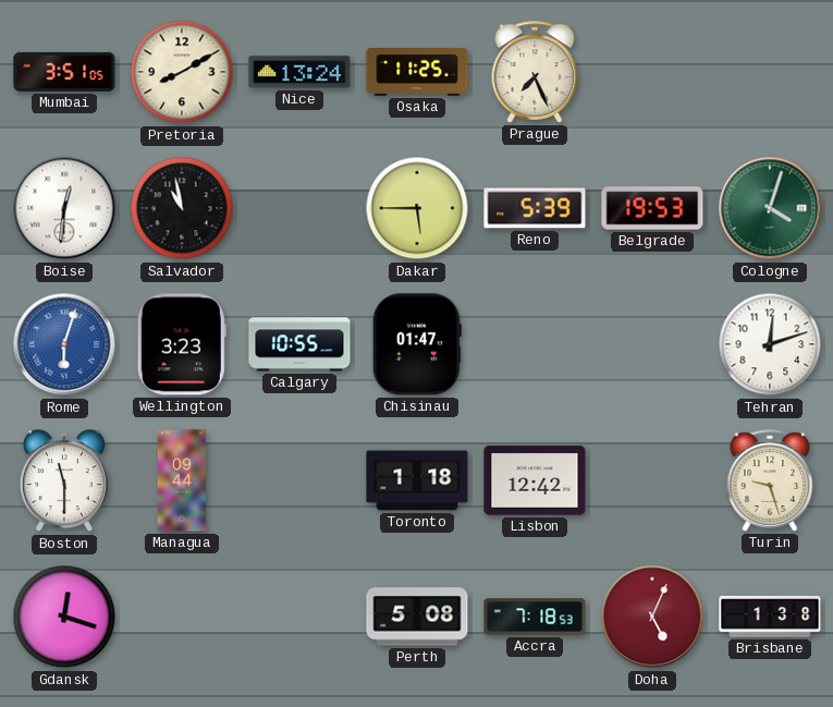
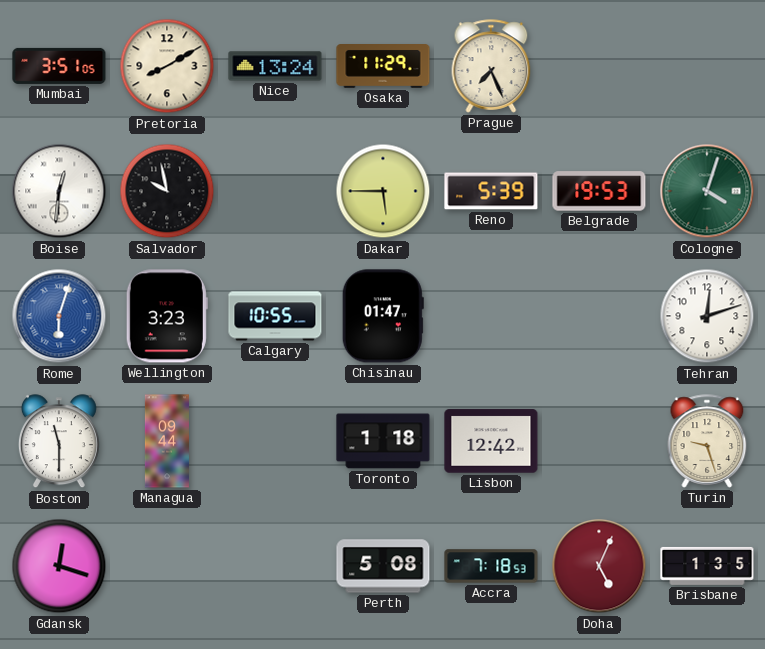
Osaka: 11:25 -> 11:29 (383, 67)
Salvador: 10:58 -> 9:58 (167, 191)
Brisbane: 1:38 -> 1:35 (707, 566)
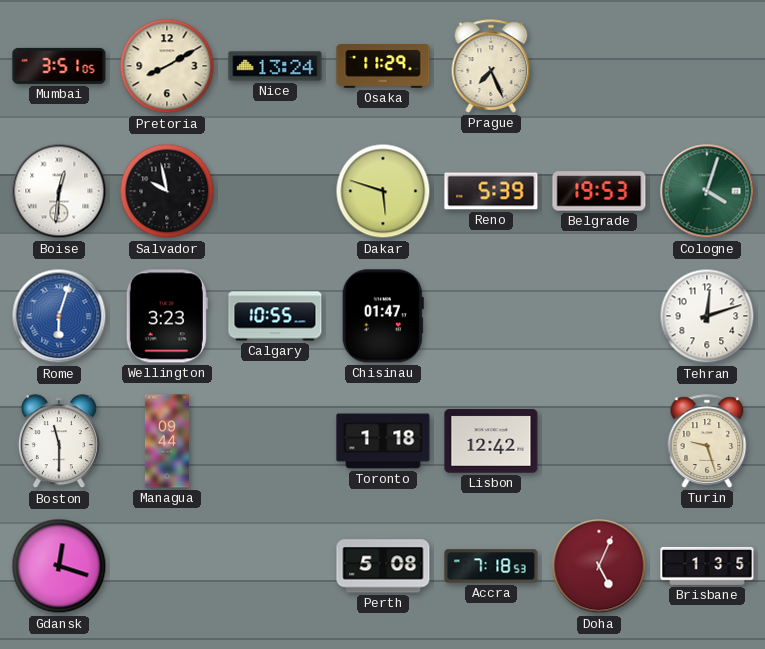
Dakar: 5:45 -> 5:48 (383, 191)
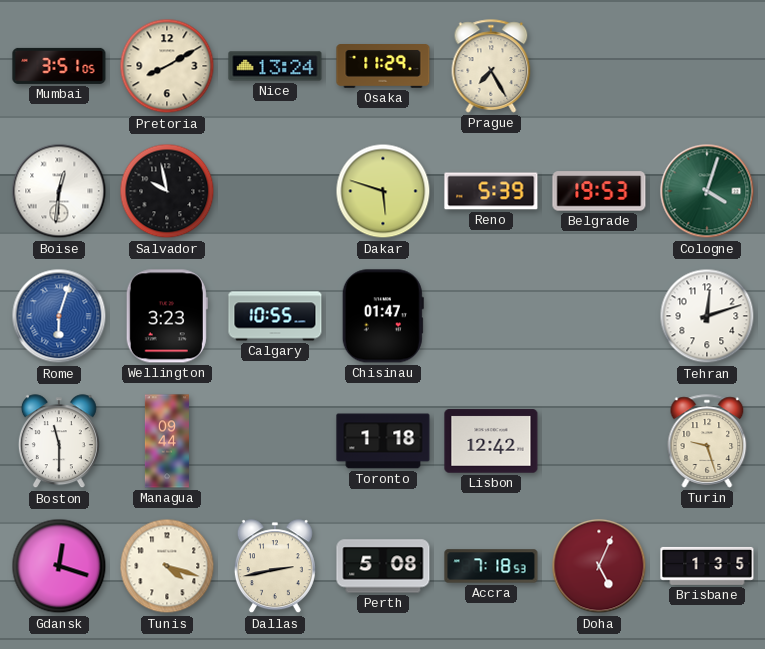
Prague: 7:26 -> 7:25 (491, 66)
Tunis: none -> 4:18 (167, 566)
Dallas: none -> 2:43 (275, 567)
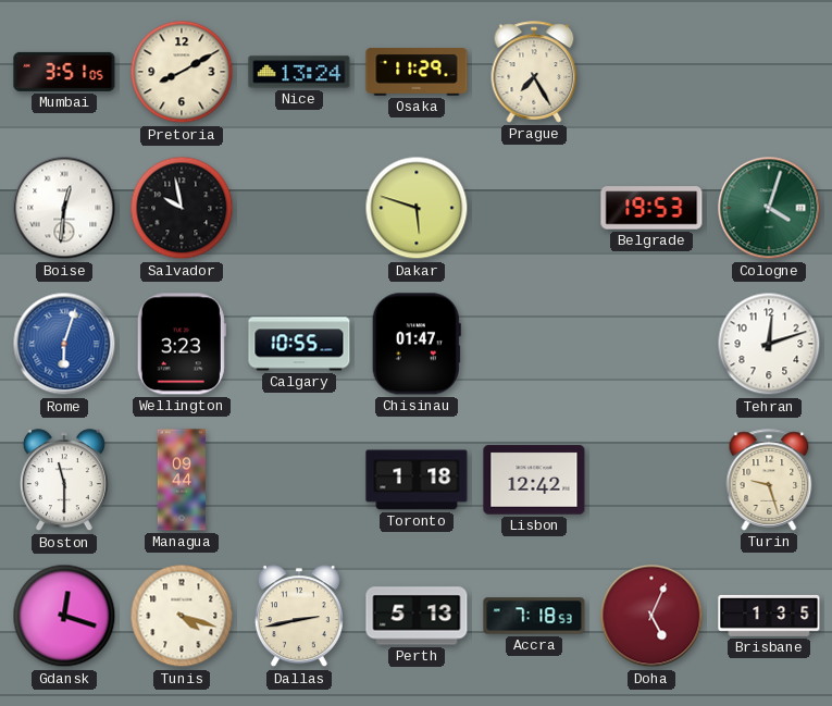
Reno: 5:39 -> none (491, 191)
Perth: 5:08 -> 5:13 (417, 616)
